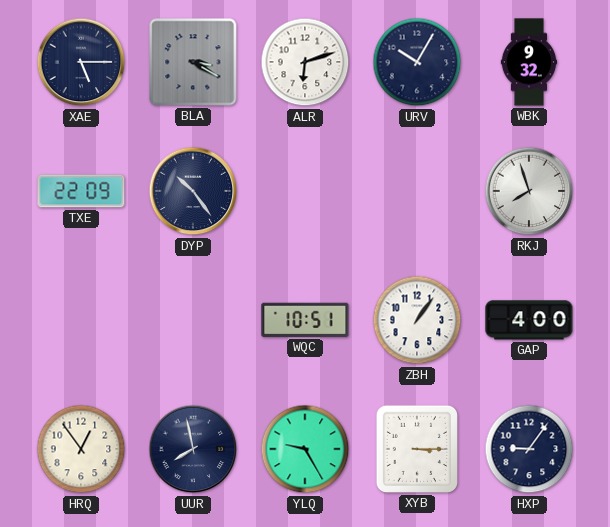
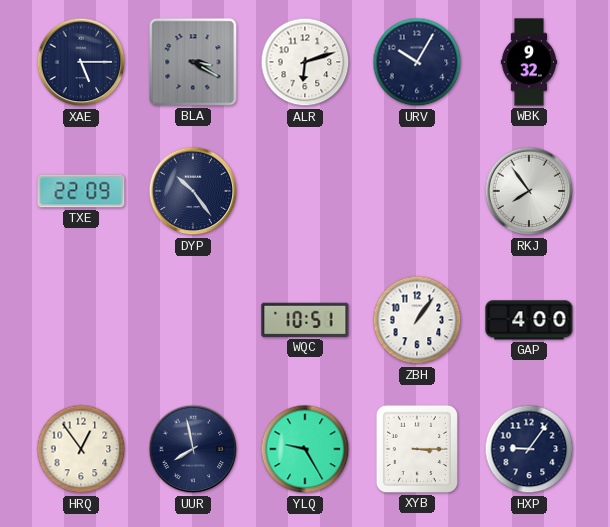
RKJ: 7:57 -> 7:54 (529, 191)
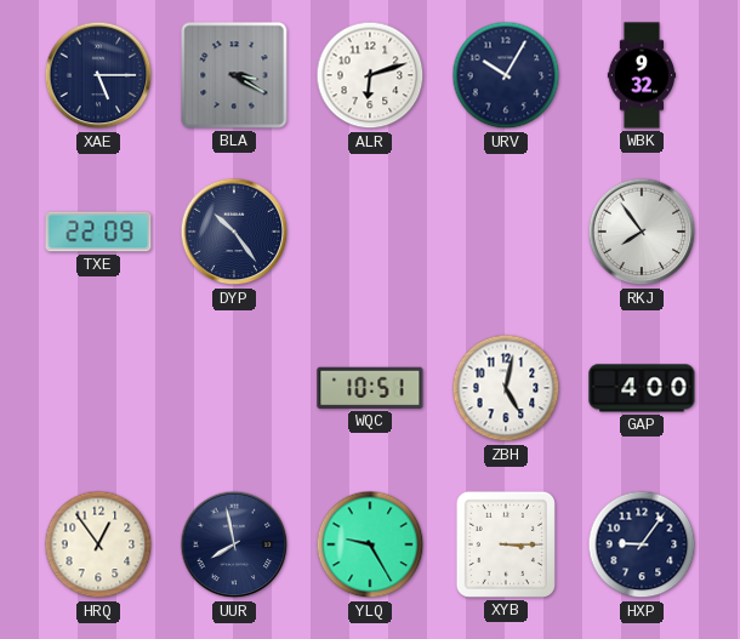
ZBH: 1:06 -> 5:02 (506, 388)
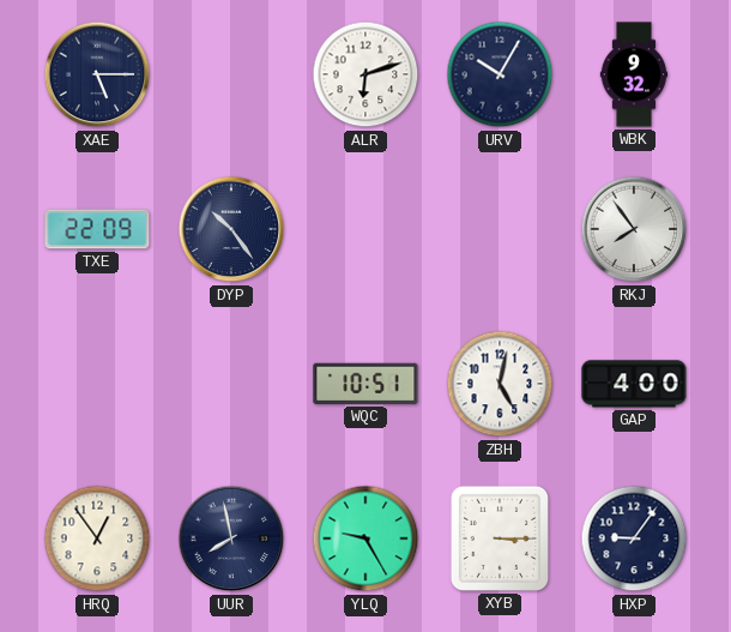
BLA: 3:20 -> none (234, 75)
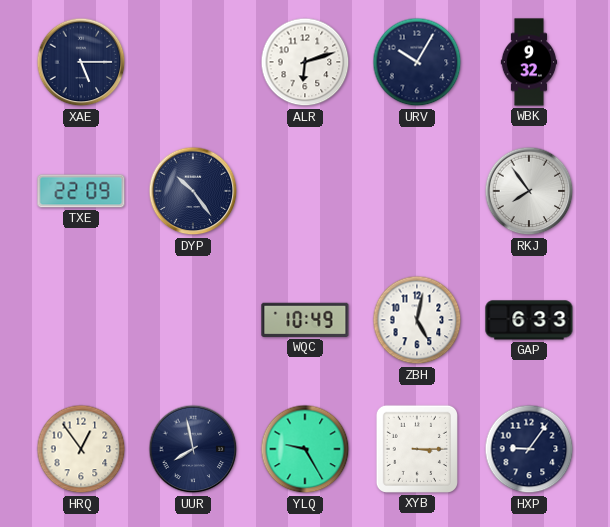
WQC: 10:51 -> 10:49 (305, 320)
GAP: 4:00 -> 6:33 (529, 320)
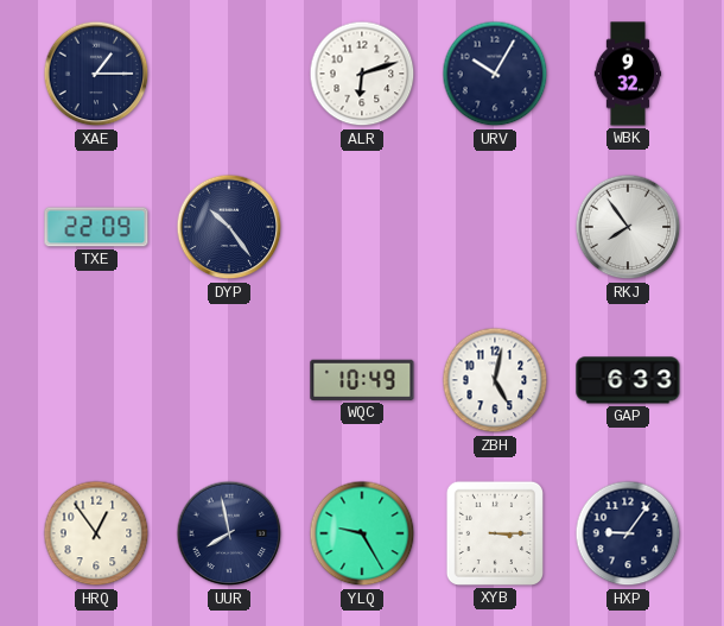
XAE: 5:15 -> 1:15 (96, 74)
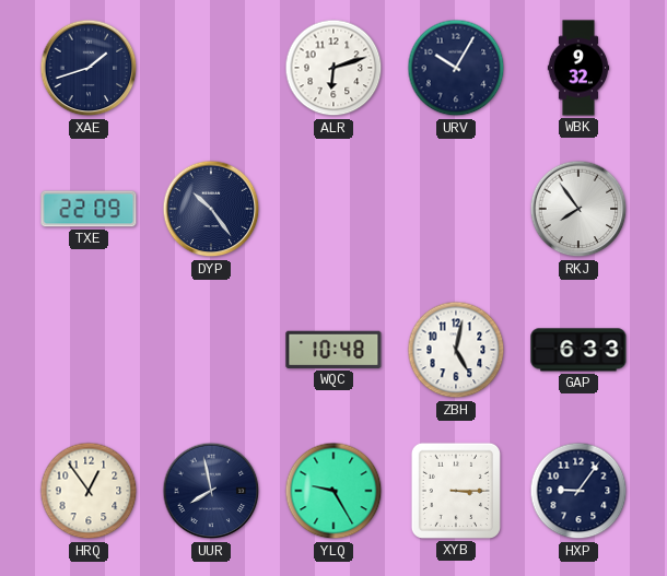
XAE: 1:15 -> 1:42 (89, 68)
WQC: 10:49 -> 10:48 (333, 350)
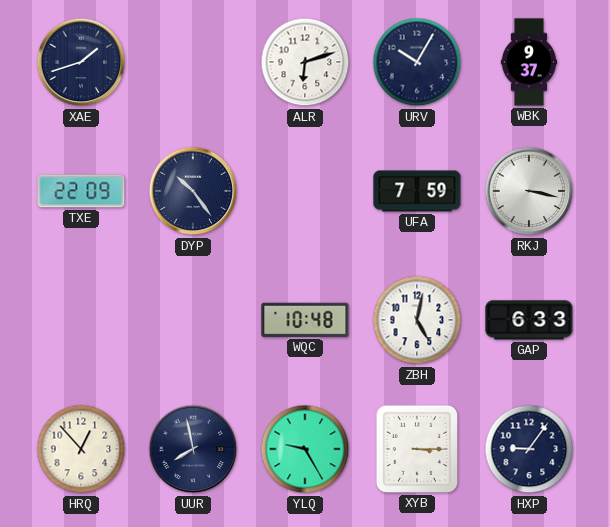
WBK: 9:32 -> 9:37 (529, 62)
UFA: none -> 7:59 (417, 191)
RKJ: 7:54 -> 3:17 (529, 191)
HRQ: 12:54 -> 12:53 (81, 449)
